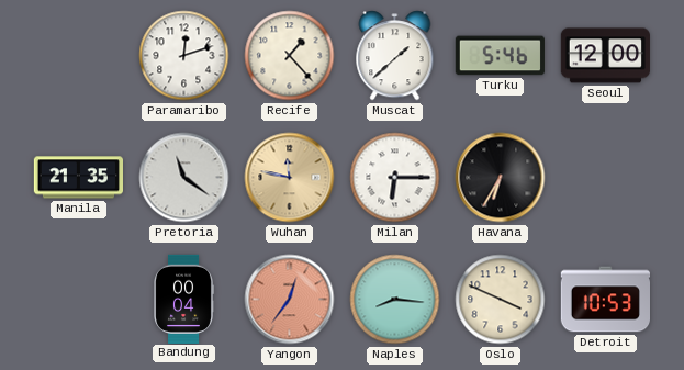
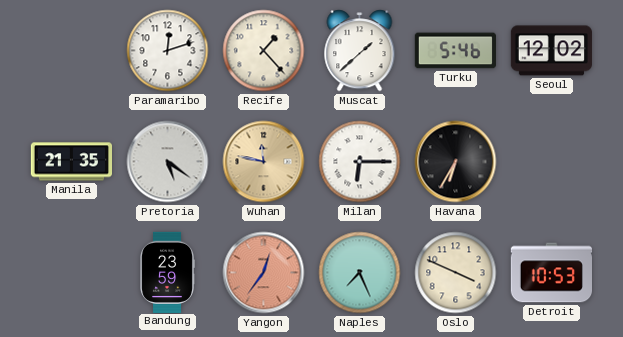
Seoul: 12:00 -> 12:02 (551, 51)
Pretoria: 11:21 -> 5:21 (168, 162)
Bandung: 00:04 -> 23:59 (167, 272)
Naples: 8:16 -> 7:26 (360, 273)
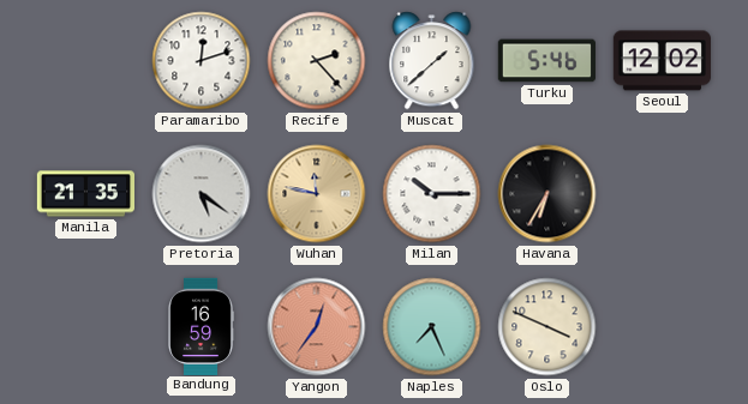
Recife: 1:23 -> 2:23 (317, 61)
Milan: 6:15 -> 10:15 (432, 194)
Bandung: 23:59 -> 16:59 (201, 326)
Detroit: 10:53 -> none (551, 273)
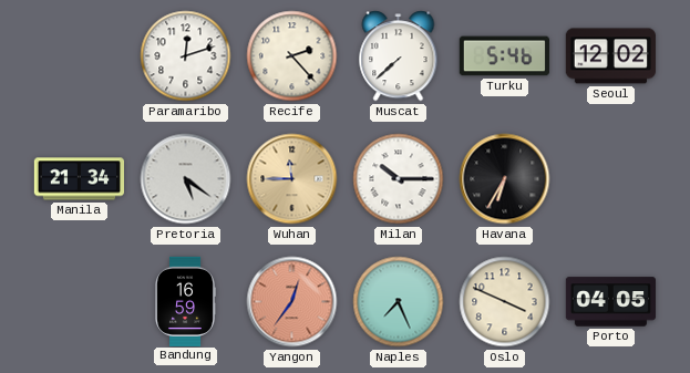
Muscat: 1:38 -> 7:38 (399, 56)
Manila: 21:35 -> 21:34 (79, 179)
Wuhan: 11:47 -> 11:45 (292, 179)
Porto: none -> 04:05 (610, 302)
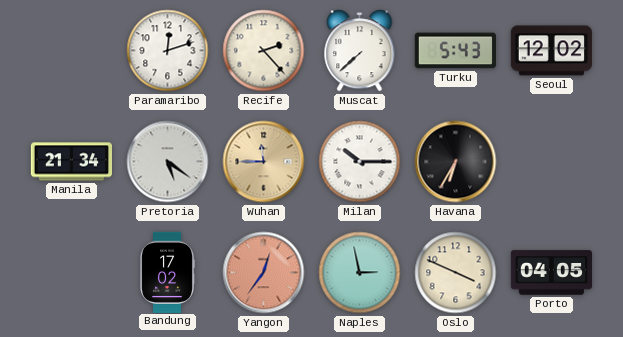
Turku: 5:46 -> 5:43 (455, 51)
Bandung: 16:59 -> 17:02 (167, 272)
Naples: 7:26 -> 2:58 (360, 273)
